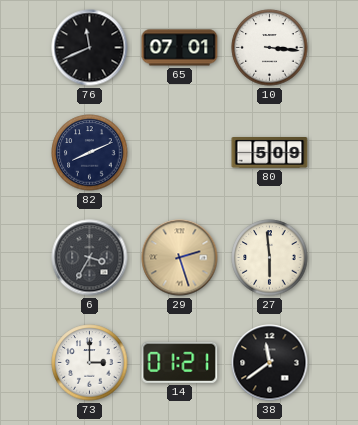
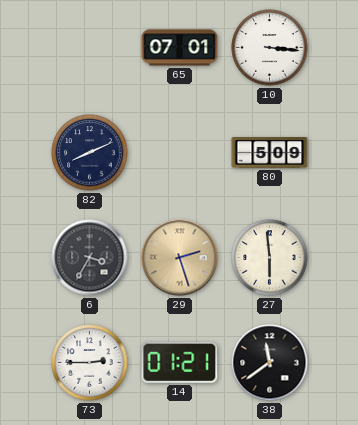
76: 11:41 -> none (90, 48)
73: 3:00 -> 2:45 (90, 363)
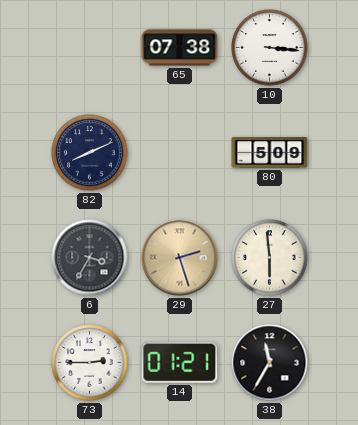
65: 07:01 -> 07:38 (180, 48)
38: 11:39 -> 11:35 (270, 363)
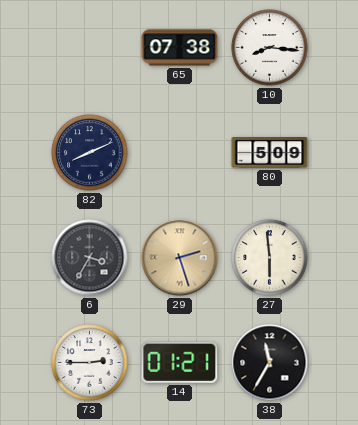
10: 3:16 -> 8:16 (270, 48)
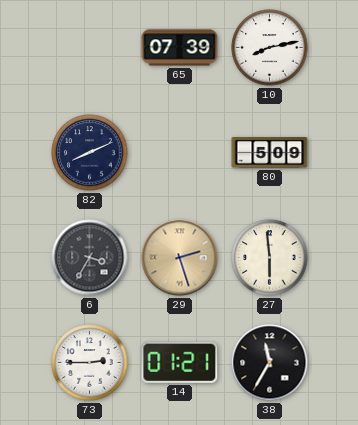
65: 07:38 -> 07:39 (180, 48)
10: 8:16 -> 8:13 (270, 48)
